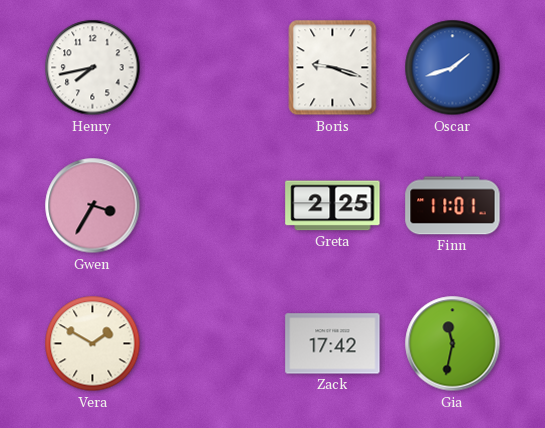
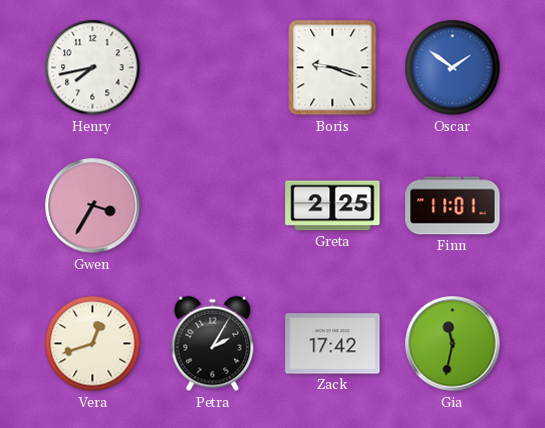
Oscar: 1:42 -> 1:51 (453, 68)
Vera: 1:50 -> 12:42 (93, 344)
Petra: none -> 2:05 (213, 344)
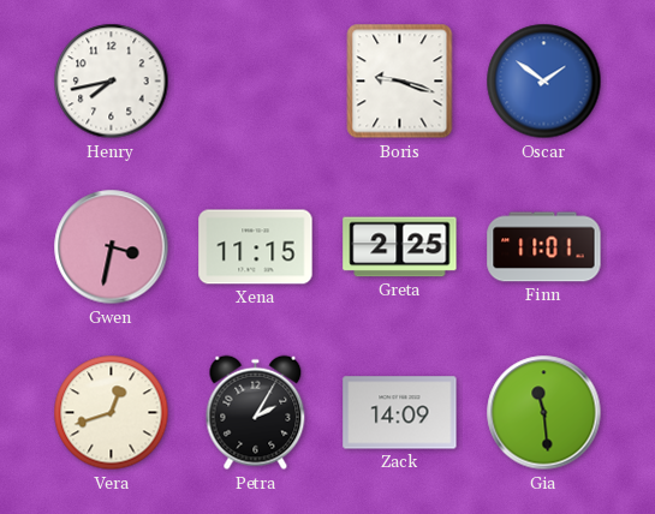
Gwen: 3:35 -> 3:32 (112, 247)
Xena: none -> 11:15 (256, 247)
Zack: 17:42 -> 14:09 (400, 413)
Gia: 11:32 -> 11:29 (544, 413)
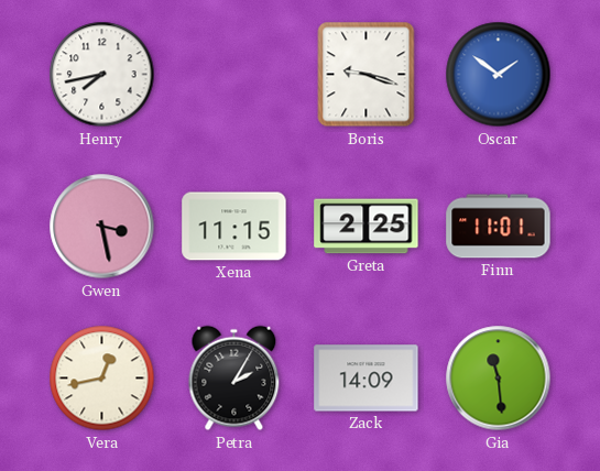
Gwen: 3:32 -> 3:28 (102, 227)
Vera: 12:42 -> 12:43 (102, 379)
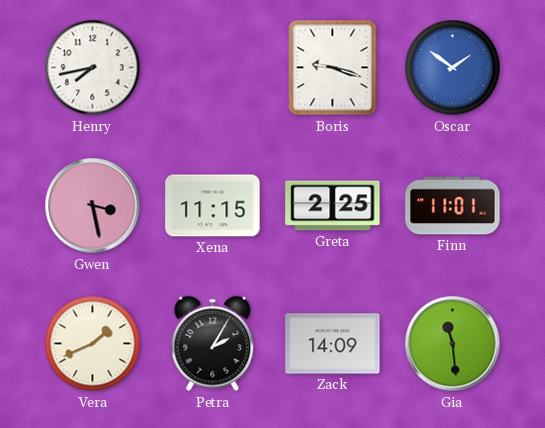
Vera: 12:43 -> 1:41 (93, 344)
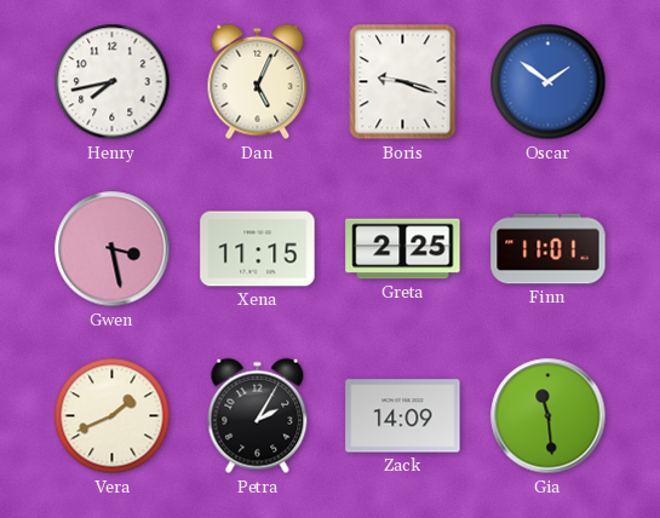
Dan: none -> 5:04 (258, 82)
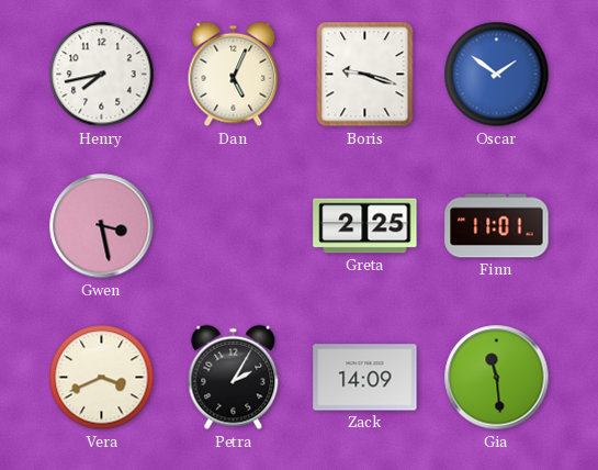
Xena: 11:15 -> none (258, 249)
Vera: 1:41 -> 3:41 (102, 378)
